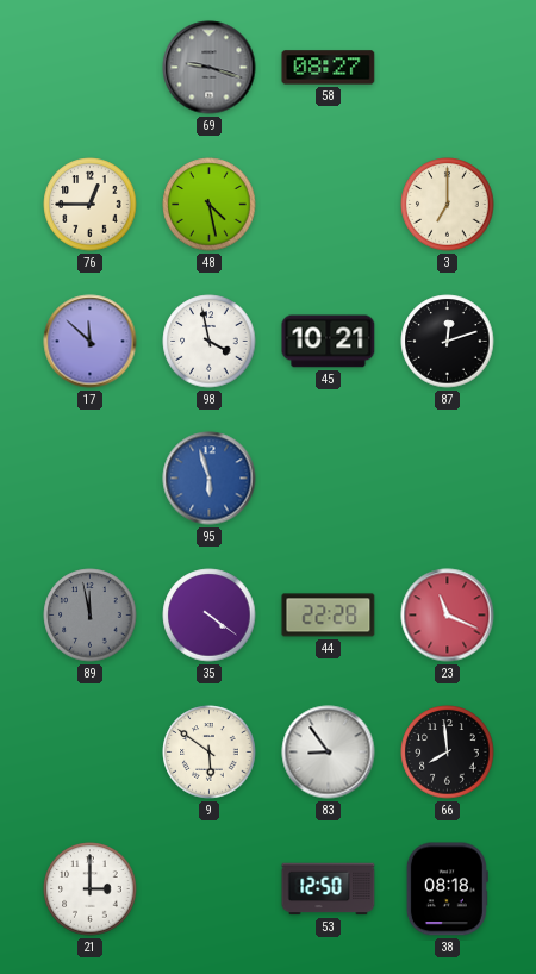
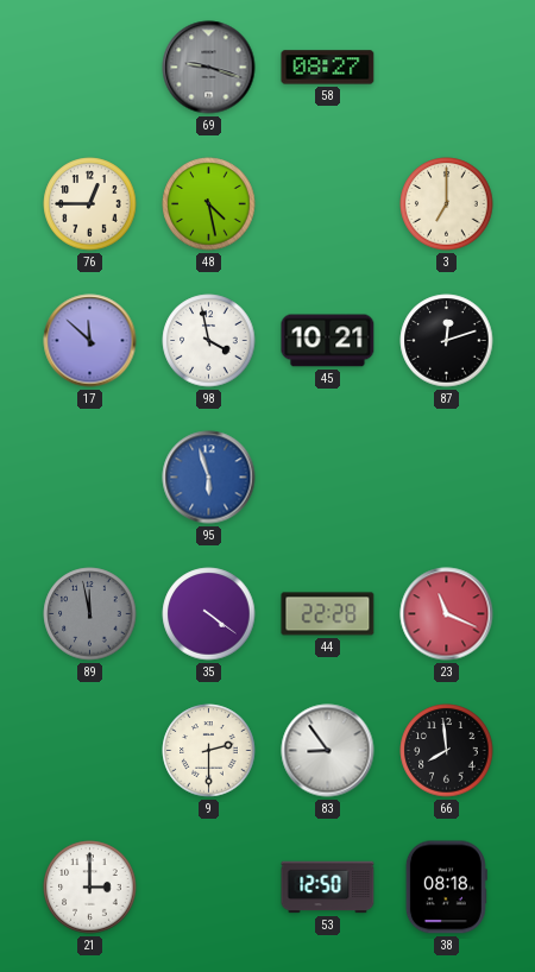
9: 5:51 -> 2:30 (209, 751)
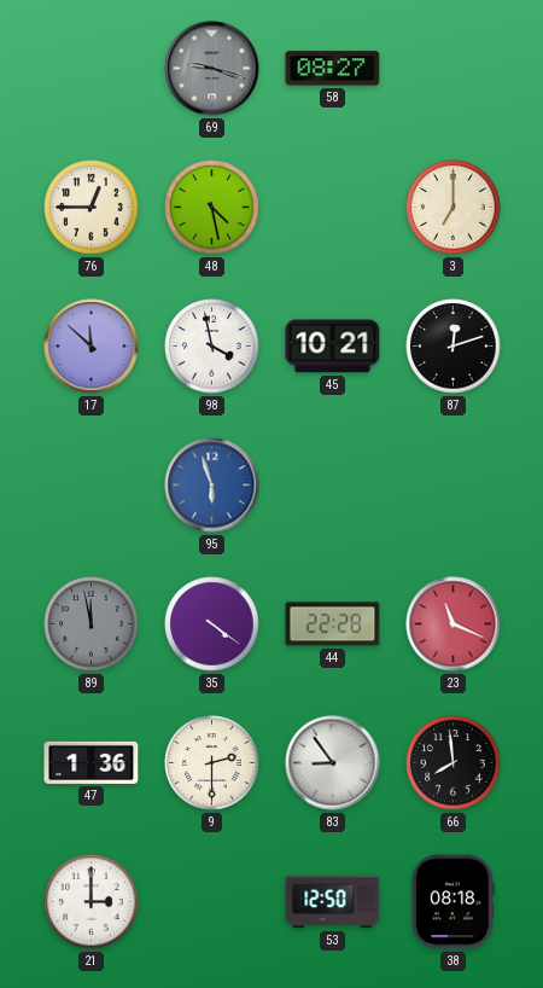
47: none -> 1:36 (92, 762)
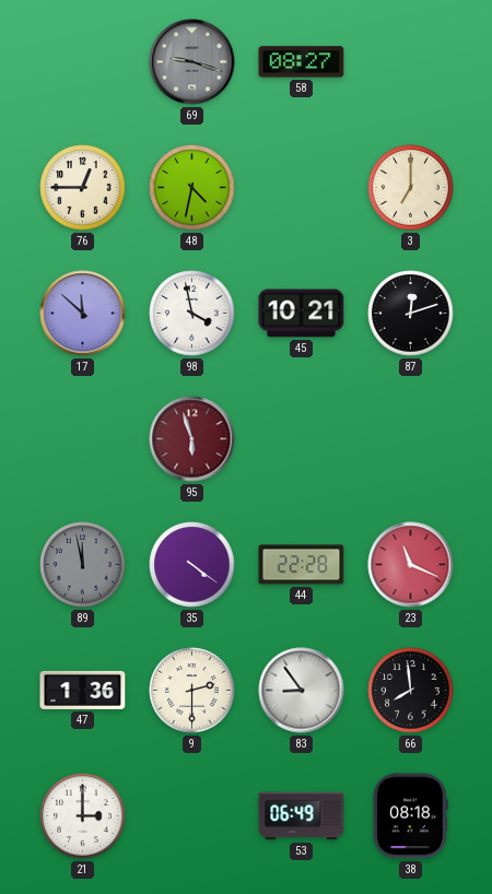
48: 4:28 -> 4:32 (192, 188)
95 dial: blue -> burgundy (192, 439)
53: 12:50 -> 06:49 (302, 816)
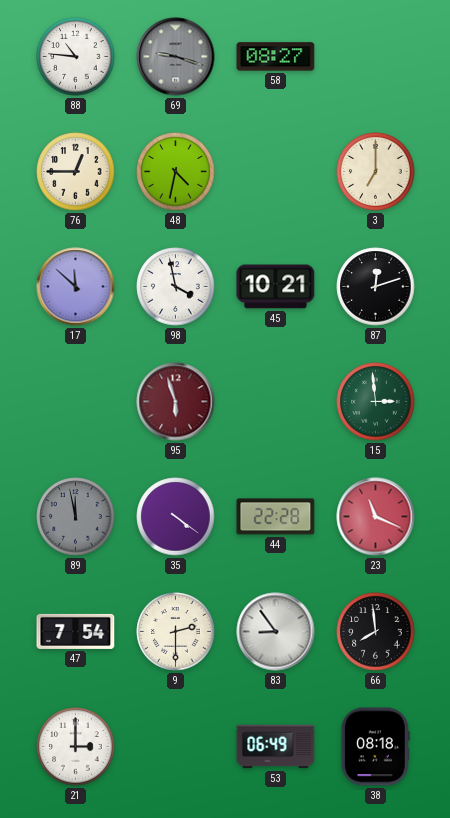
88: none -> 10:46 (76, 57)
15: none -> 2:59 (376, 402)
47: 1:36 -> 7:54 (76, 631)
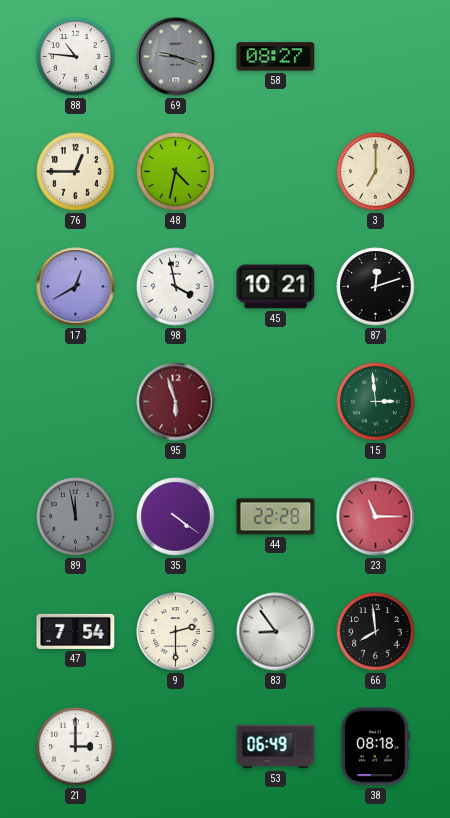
17: 11:52 -> 12:40 (76, 287)
23: 11:19 -> 11:15 (376, 517)
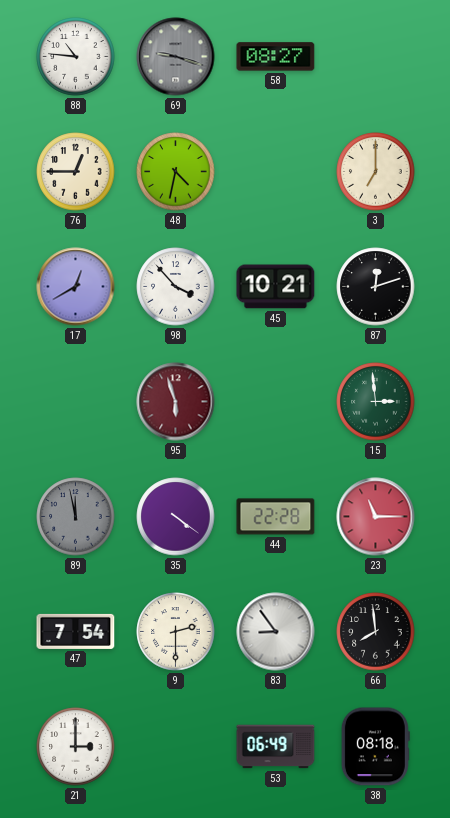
98: 3:58 -> 3:53 (176, 287)
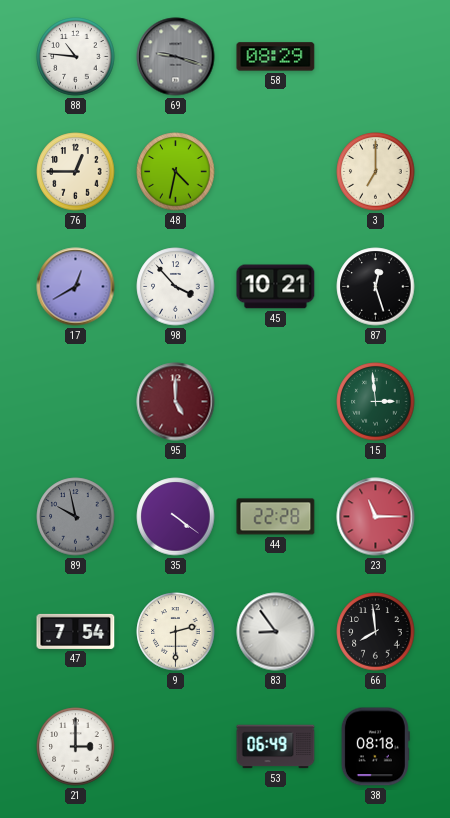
58: 08:27 -> 08:29 (276, 57)
87: 12:12 -> 12:27 (376, 287)
95: 5:57 -> 5:00 (176, 402)
89: 11:58 -> 9:58 (76, 517)
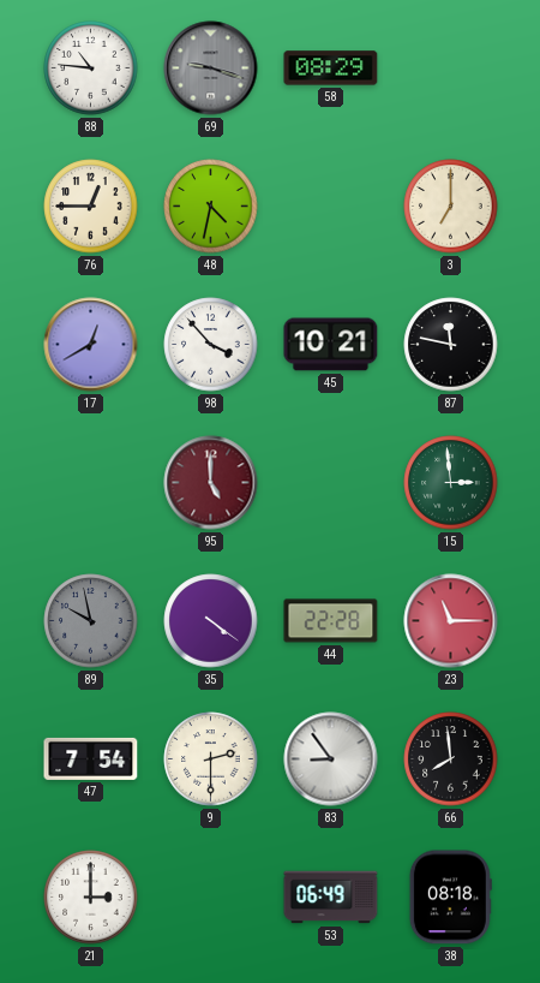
87: 12:27 -> 11:47 (451, 345)
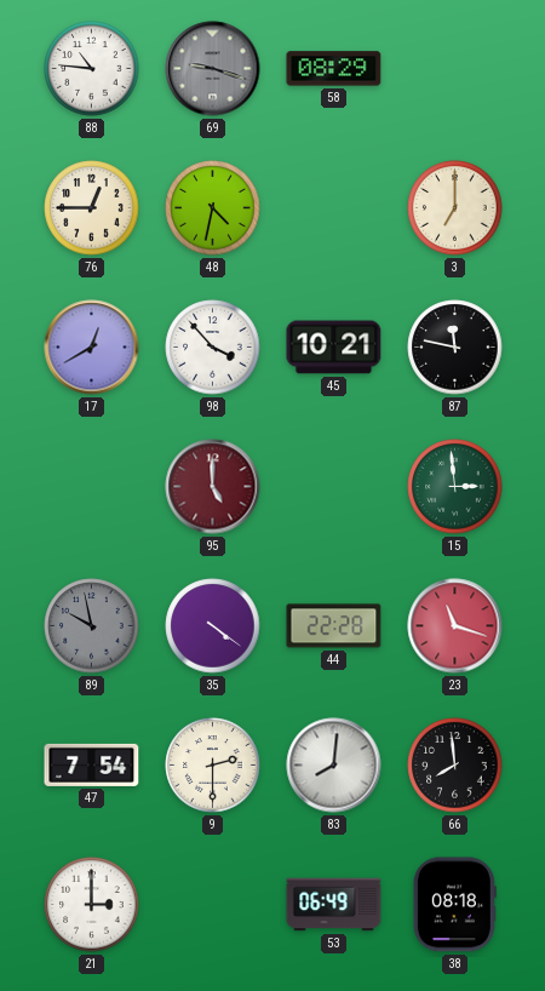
23: 11:15 -> 11:18 (455, 626)
83: 8:54 -> 8:01 (334, 766)
